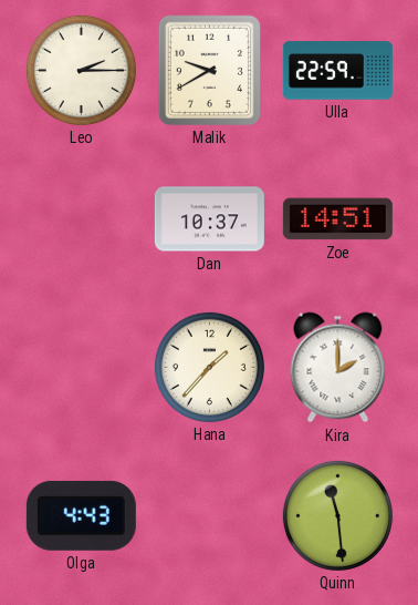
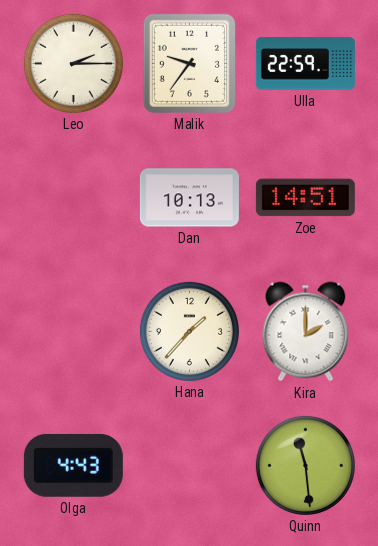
Malik: 9:40 -> 9:36 (189, 63)
Dan: 10:37 -> 10:13 (189, 198)
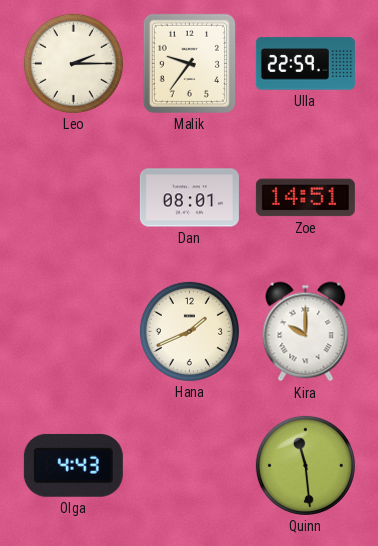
Dan: 10:13 -> 08:01 (189, 198)
Hana: 1:37 -> 1:41 (189, 331)
Kira: 2:00 -> 10:00 (306, 332)
